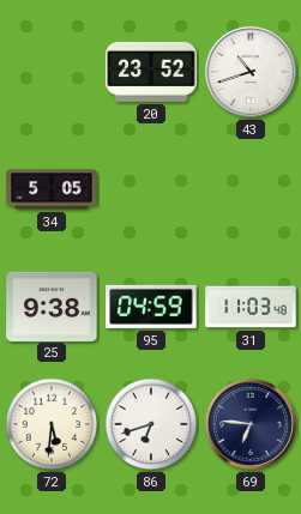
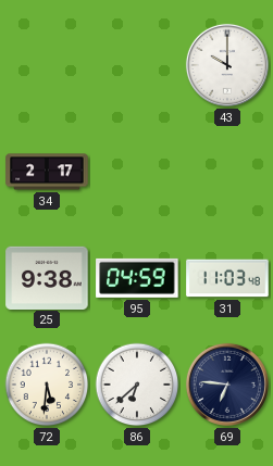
20: 23:52 -> none (151, 72)
43: 10:42 -> 10:00 (227, 65)
34: 5:05 -> 2:17 (47, 172)
86: 6:42 -> 6:38 (137, 385)
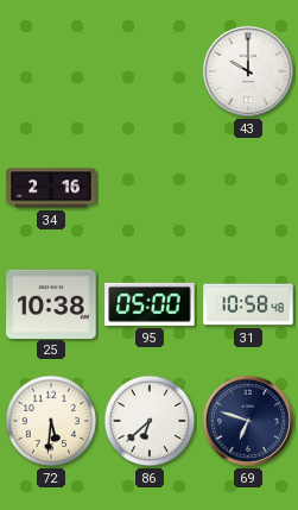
34: 2:17 -> 2:16 (51, 188)
25: 9:38 -> 10:38 (51, 303)
95: 04:59 -> 05:00 (150, 304)
31: 11:03 -> 10:58 (248, 304)
69: 6:46 -> 6:48 (248, 421)
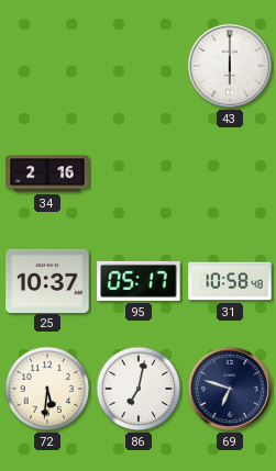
43: 10:00 -> 6:00 (230, 66)
25: 10:38 -> 10:37 (47, 280)
95: 05:00 -> 05:17 (139, 281)
86: 6:38 -> 7:02 (139, 389)
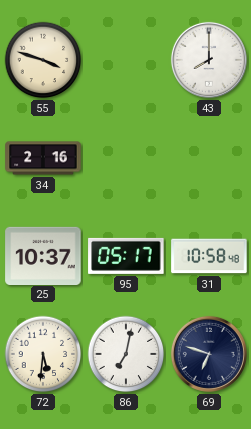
55: none -> 3:48 (43, 60)
43: 6:00 -> 8:00 (209, 60)
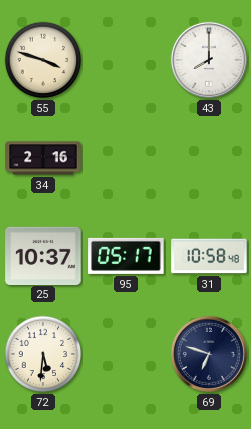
86: 7:02 -> none (126, 354)
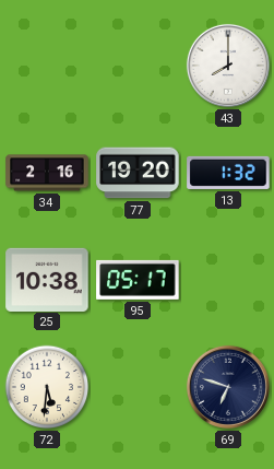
55: 3:48 -> none (43, 60)
77: none -> 19:20 (138, 173)
13: none -> 1:32 (228, 173)
25: 10:37 -> 10:38 (47, 279)
31: 10:58 -> none (209, 256)
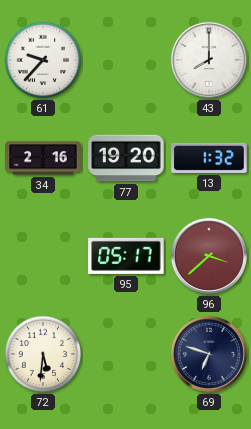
61: none -> 9:37 (43, 60)
25: 10:38 -> none (47, 279)
96: none -> 3:38 (209, 256)
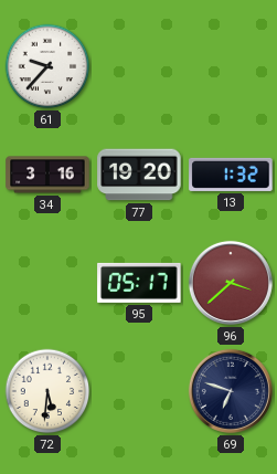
43: 8:00 -> none (209, 60)
34: 2:16 -> 3:16 (47, 175)
